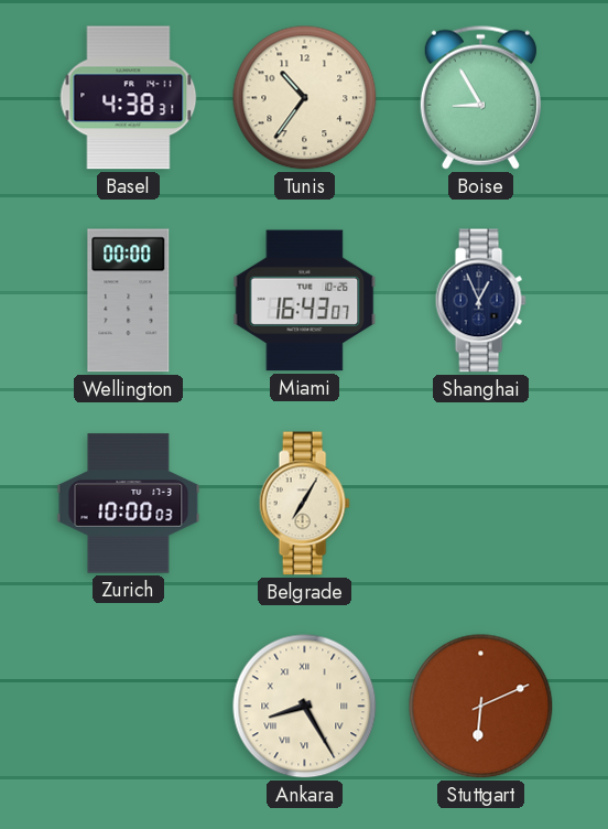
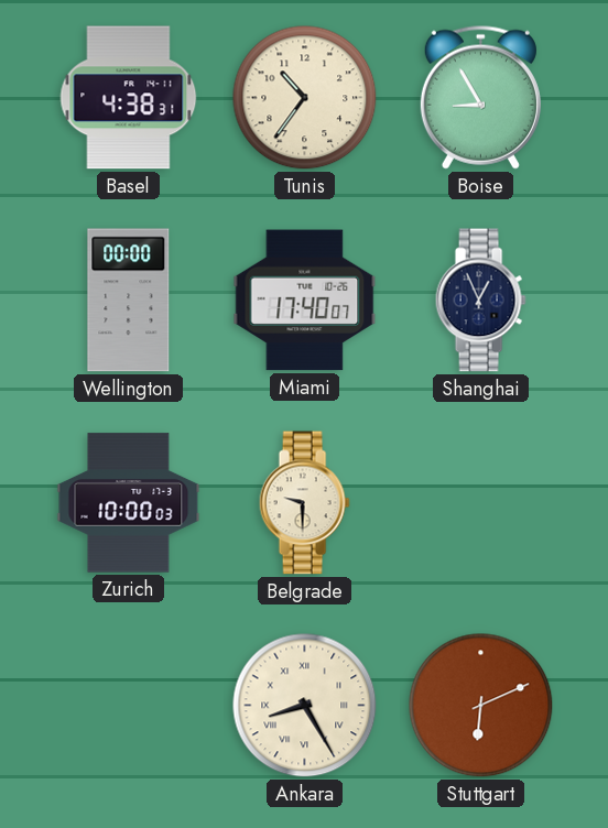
Miami: 16:43 -> 17:40 (305, 301)
Belgrade: 7:05 -> 9:30 (304, 503)
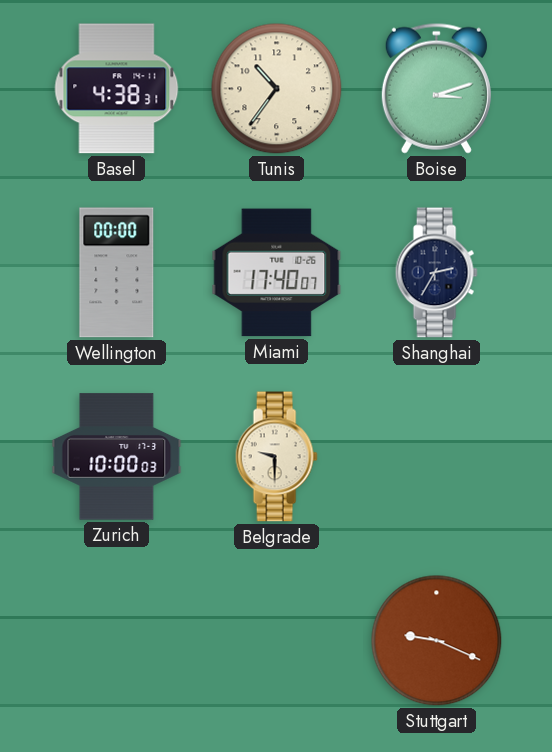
Boise: 8:55 -> 3:12 (436, 88)
Shanghai: 12:56 -> 2:35 (436, 273)
Ankara: 8:25 -> none (305, 706)
Stuttgart: 6:11 -> 9:19 (437, 641)
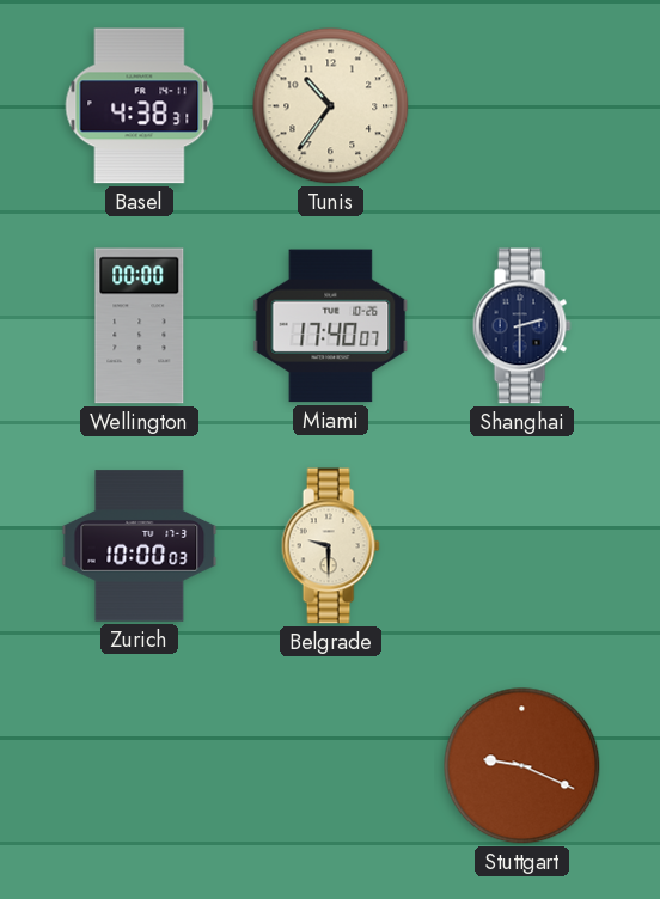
Boise: 3:12 -> none (436, 88)
Shanghai: 2:35 -> 2:30 (521, 326)
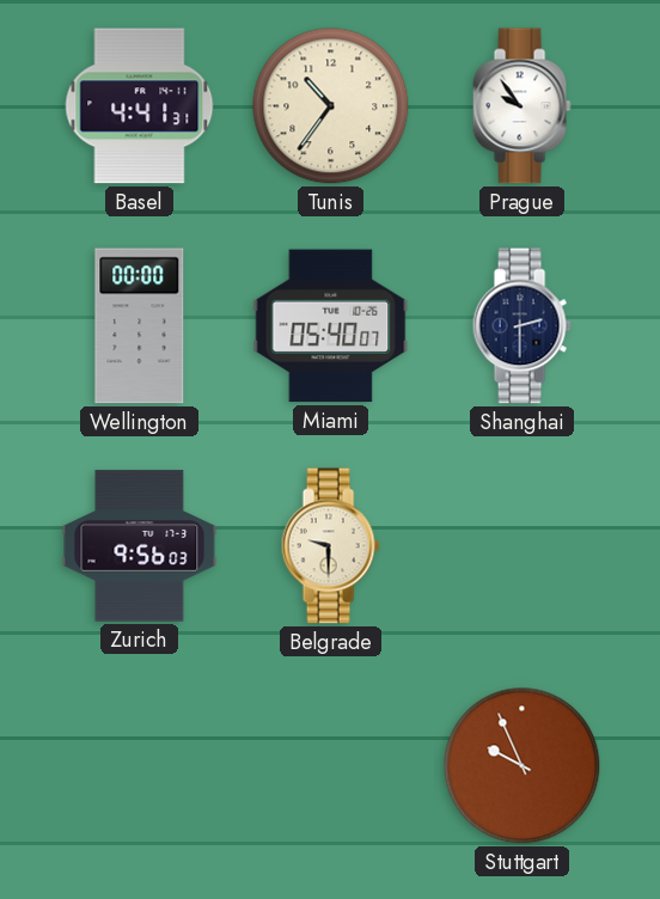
Basel: 4:38 -> 4:41 (140, 106)
Prague: none -> 9:54 (521, 106)
Miami: 17:40 -> 05:40 (331, 326)
Zurich: 10:00 -> 9:56 (140, 546)
Stuttgart: 9:19 -> 9:56 (522, 766)
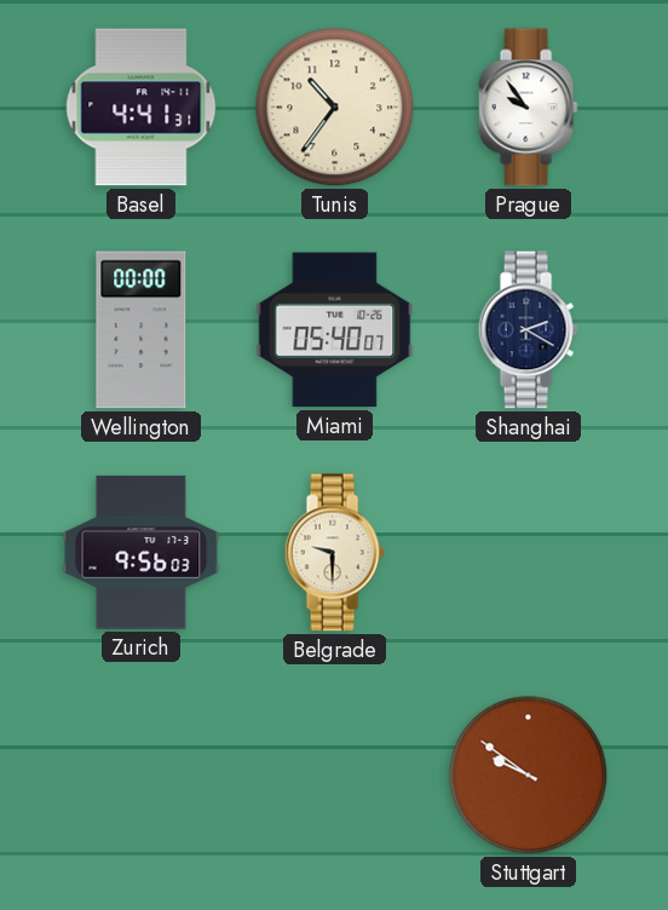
Shanghai: 2:30 -> 2:20 (528, 330)
Stuttgart: 9:56 -> 9:51 (529, 776)
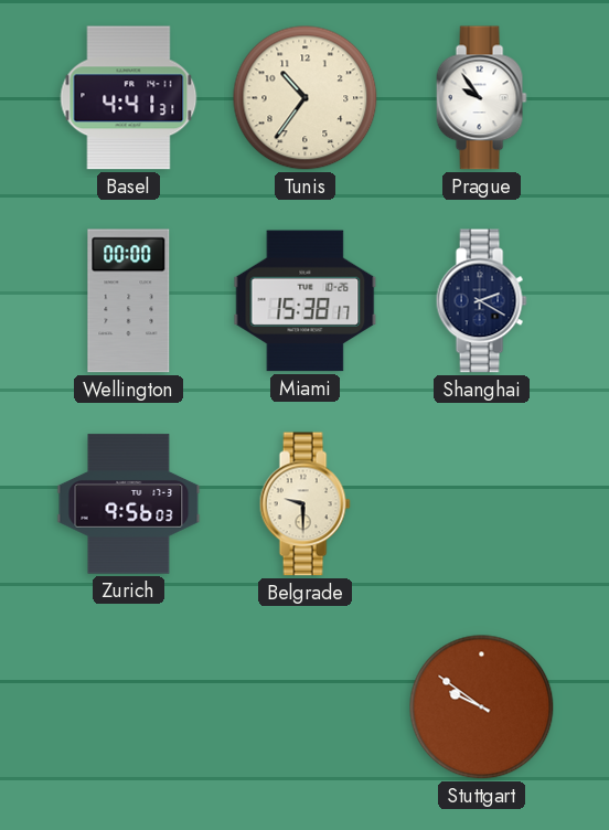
Miami: 05:40 -> 15:38 (306, 301)
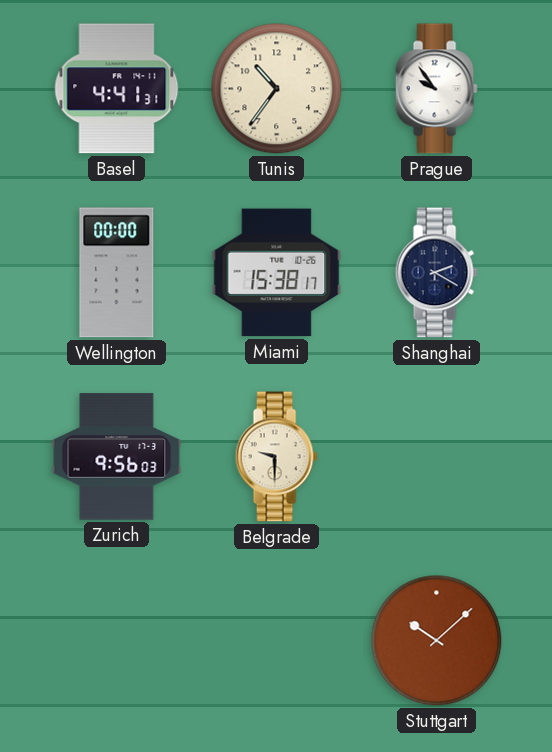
Stuttgart: 9:51 -> 10:08 (437, 641)
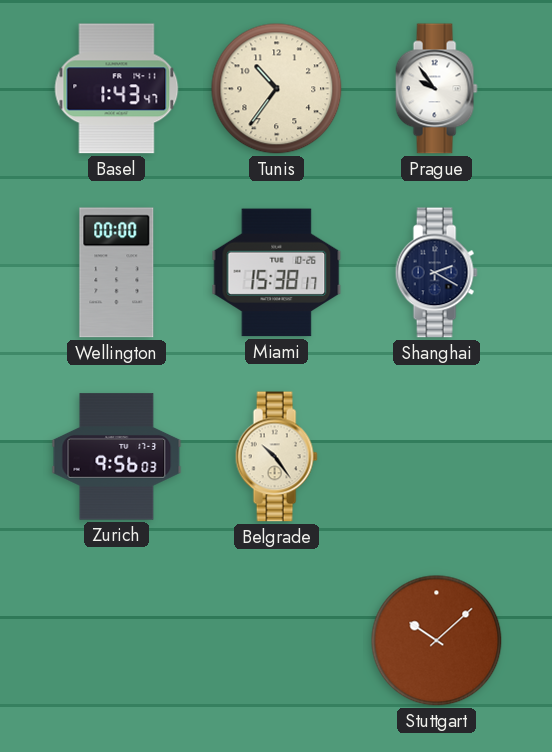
Basel: 4:41 -> 1:43 (117, 89)
Belgrade: 9:30 -> 10:24 (276, 457)
